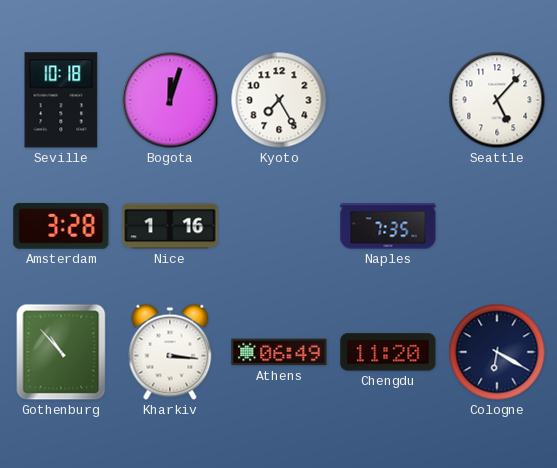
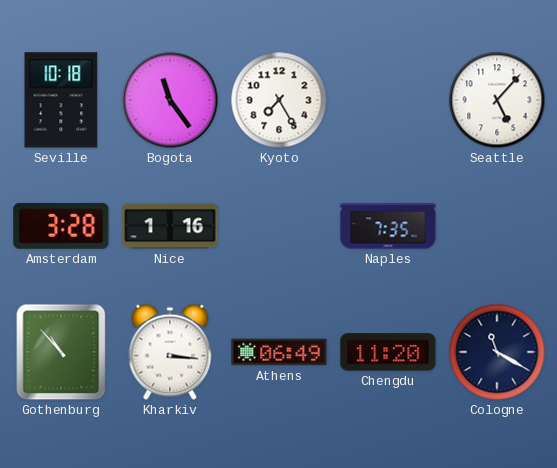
Bogota: 12:03 -> 11:24 (170, 100)
Cologne: 6:20 -> 11:20 (497, 352)
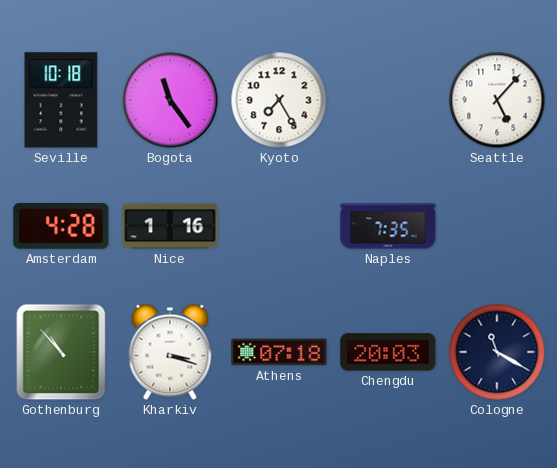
Amsterdam: 3:28 -> 4:28 (61, 226)
Kharkiv: 3:16 -> 3:18 (170, 352)
Athens: 06:49 -> 07:18 (279, 352)
Chengdu: 11:20 -> 20:03 (388, 352)
